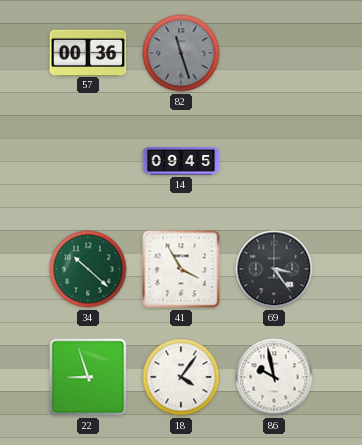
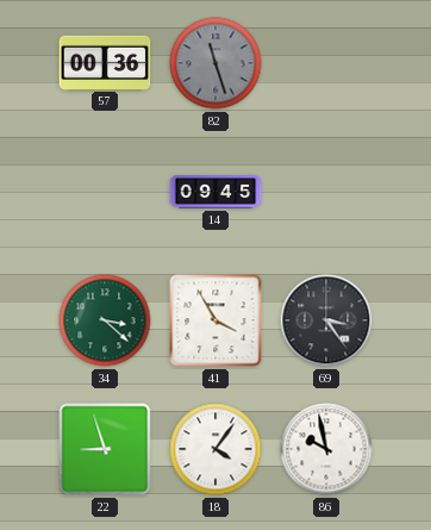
34: 10:22 -> 3:22 (105, 320)
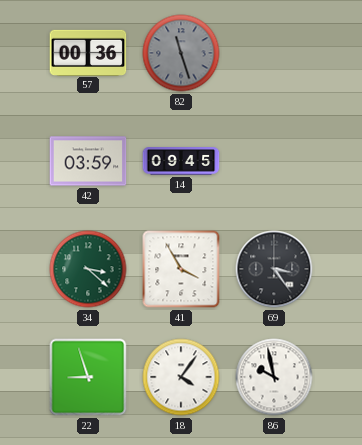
42: none -> 03:59 (88, 161)
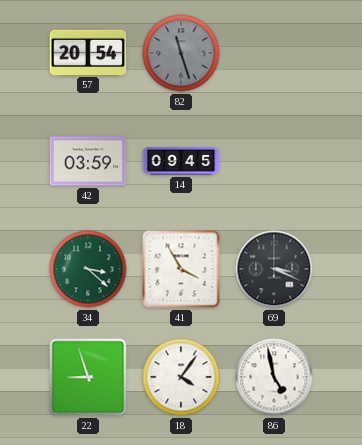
57: 00:36 -> 20:54 (88, 52)
69: 3:24 -> 3:19 (274, 269)
86: 9:58 -> 4:58 (274, 377)
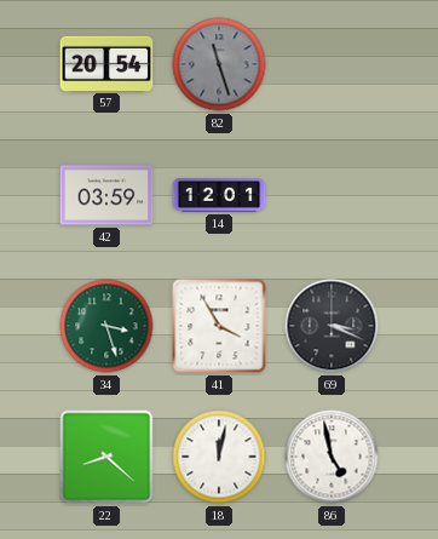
14: 09:45 -> 12:01 (219, 195)
34: 3:22 -> 3:27 (106, 326)
22: 8:57 -> 8:22 (106, 457)
18: 4:06 -> 12:02 (219, 457)
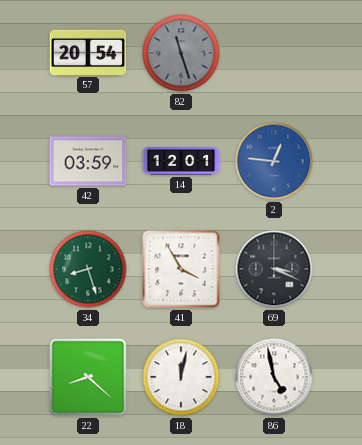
2: none -> 12:46 (274, 161)
34: 3:27 -> 8:27 (88, 269)
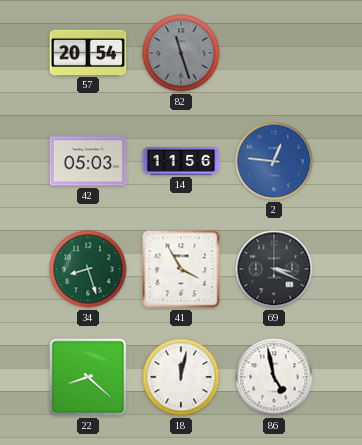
42: 03:59 -> 05:03 (88, 161)
14: 12:01 -> 11:56 (181, 161)
